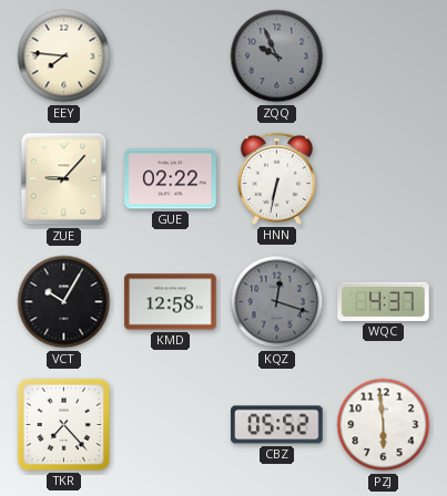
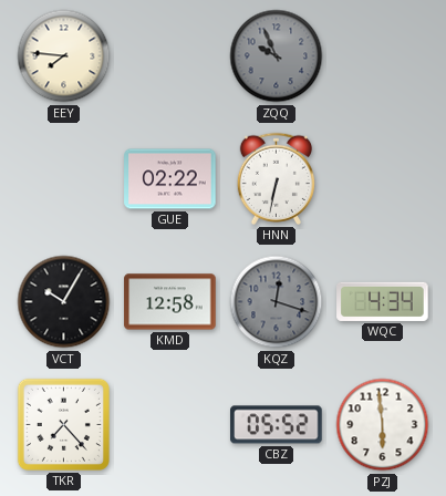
ZUE: 9:07 -> none (64, 179)
WQC: 4:37 -> 4:34 (383, 301)
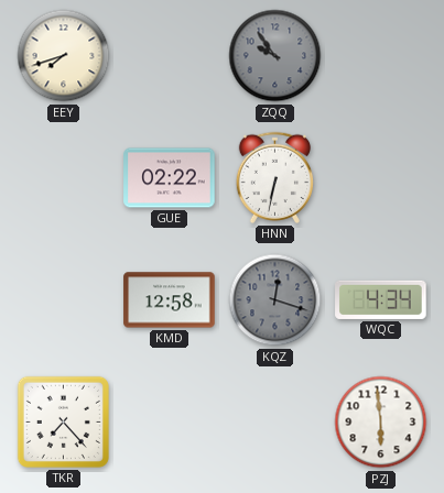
EEY: 7:46 -> 7:42 (64, 56)
ZQQ: 9:56 -> 9:54 (275, 56)
VCT: 10:05 -> none (64, 302)
CBZ: 05:52 -> none (277, 425)
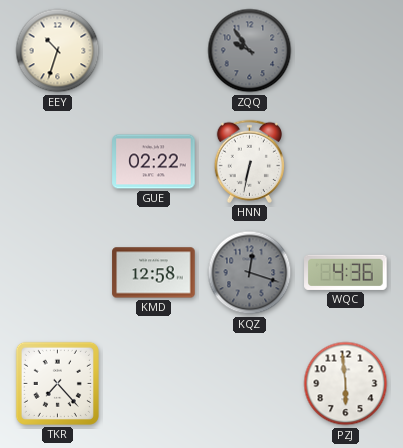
EEY: 7:42 -> 10:33 (58, 51)
WQC: 4:34 -> 4:36 (346, 272)
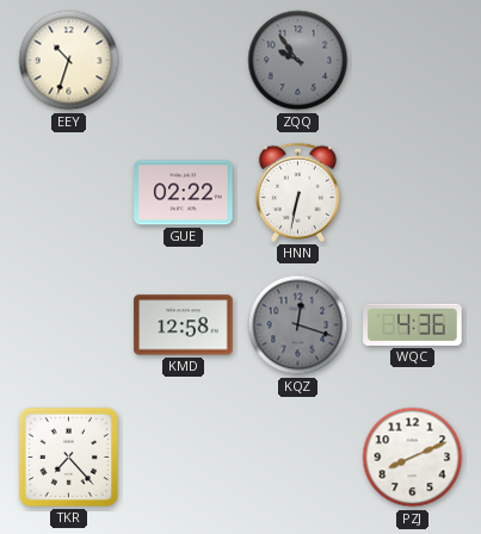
PZJ: 5:59 -> 8:11 (413, 458)
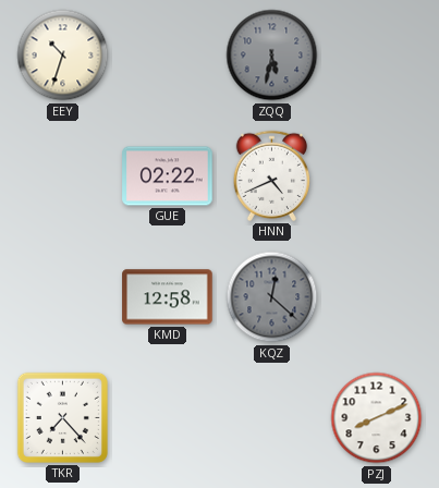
ZQQ: 9:54 -> 5:32 (272, 56)
HNN: 6:32 -> 4:41 (271, 175)
KQZ: 12:18 -> 12:22 (272, 297)
WQC: 4:36 -> none (413, 324)
